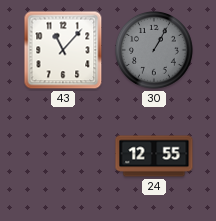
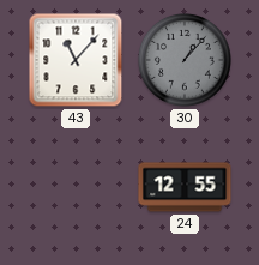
30: 1:05 -> 1:07 (185, 60)
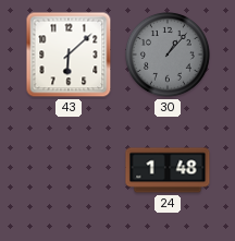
43: 11:07 -> 6:08 (69, 55)
24: 12:55 -> 1:48 (168, 170)
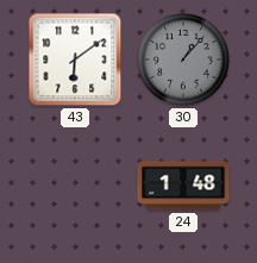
43: 6:08 -> 6:09 (75, 60)
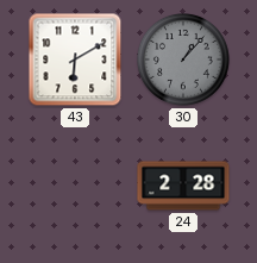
43: 6:09 -> 6:10 (75, 60)
24: 1:48 -> 2:28 (183, 186)
